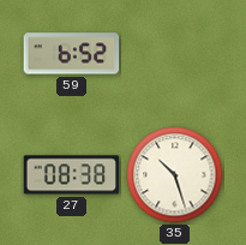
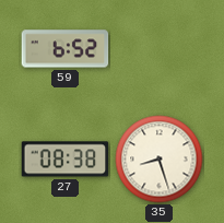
35: 10:27 -> 8:27 (160, 160)
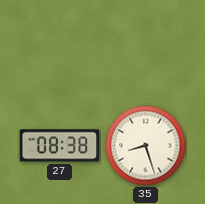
59: 6:52 -> none (66, 49)
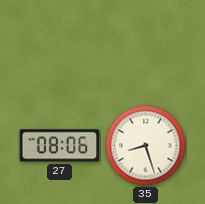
27: 08:38 -> 08:06 (60, 146)
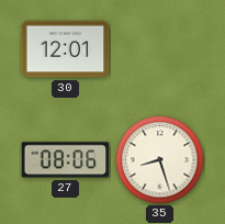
30: none -> 12:01 (66, 49)
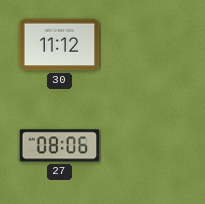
30: 12:01 -> 11:12 (60, 45)
35: 8:27 -> none (160, 160)
